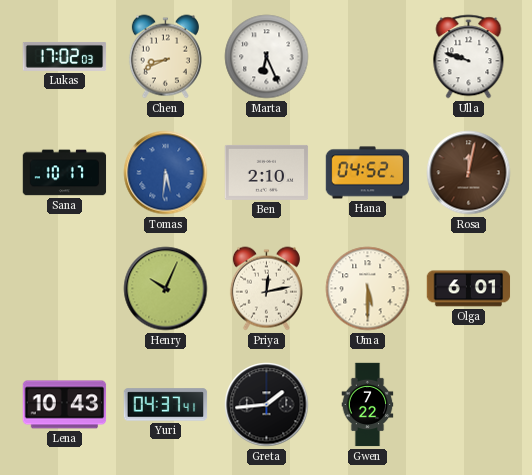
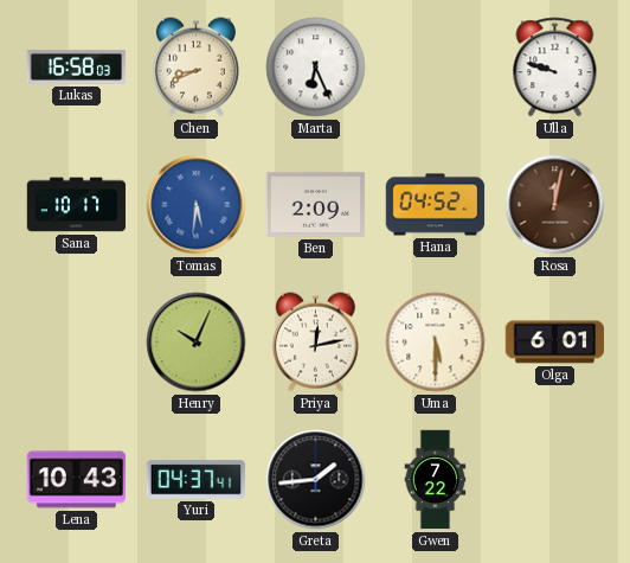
Lukas: 17:02 -> 16:58 (77, 66)
Ben: 2:10 -> 2:09 (316, 204)
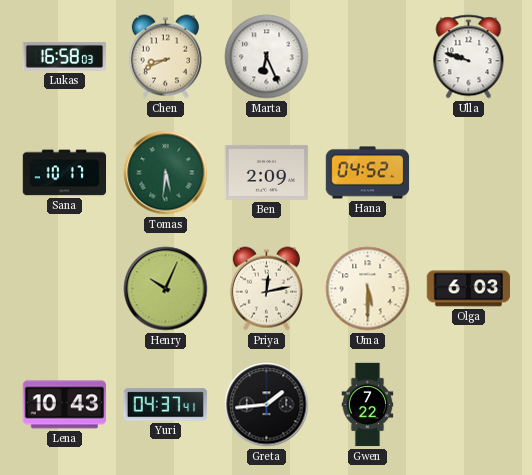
Tomas dial: blue -> green (166, 173)
Rosa: 12:02 -> none (555, 205)
Olga: 6:01 -> 6:03 (469, 289)
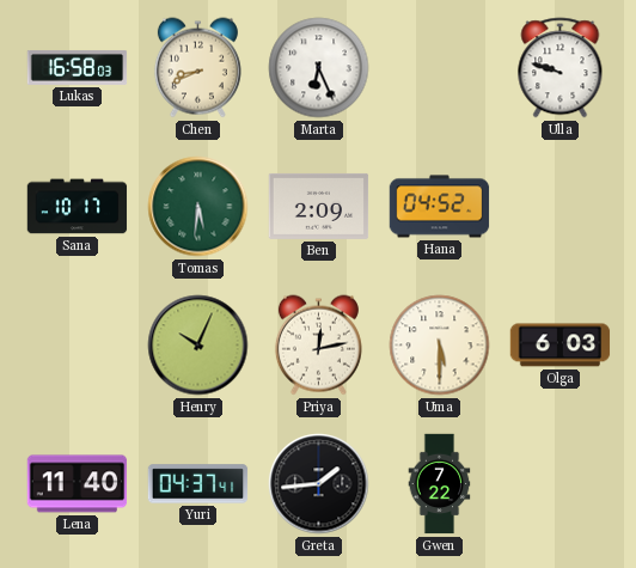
Lena: 10:43 -> 11:40 (78, 484)
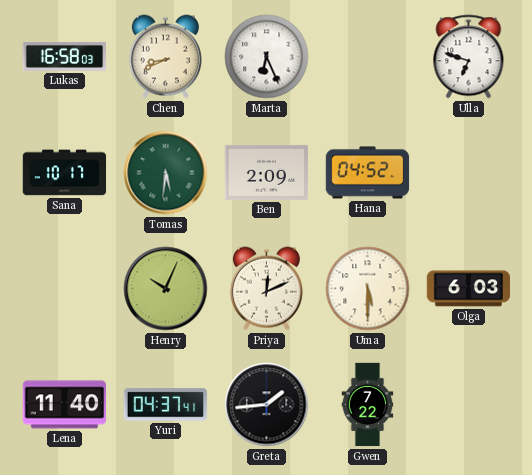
Ulla: 9:48 -> 6:48 (469, 57)
Priya: 12:13 -> 12:11 (266, 289)
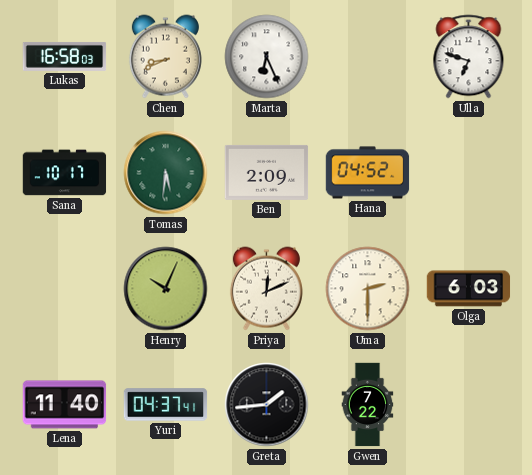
Uma: 5:30 -> 2:30 (368, 289)
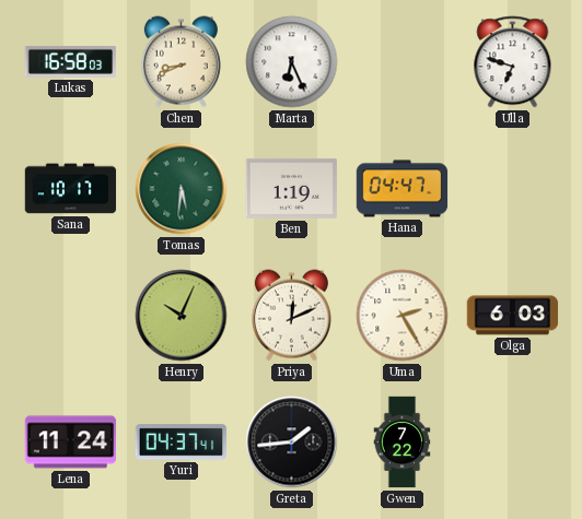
Ben: 2:09 -> 1:19 (292, 188)
Hana: 04:52 -> 04:47 (403, 189)
Uma: 2:30 -> 2:25 (403, 316)
Lena: 11:40 -> 11:24 (71, 443)
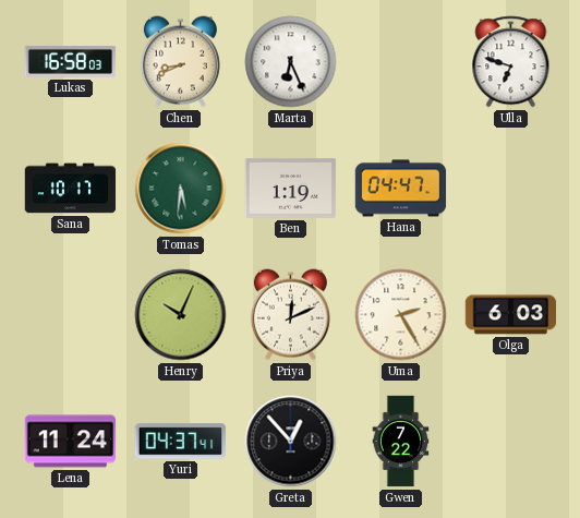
Greta: 1:44 -> 12:53 (291, 442)
